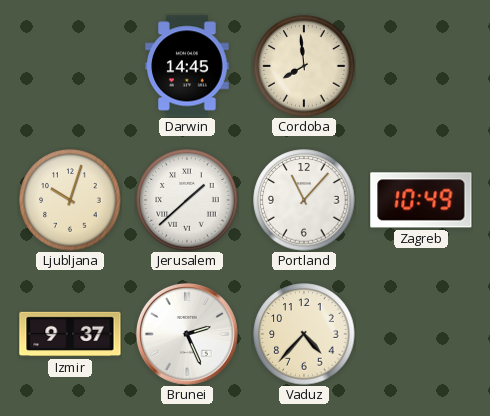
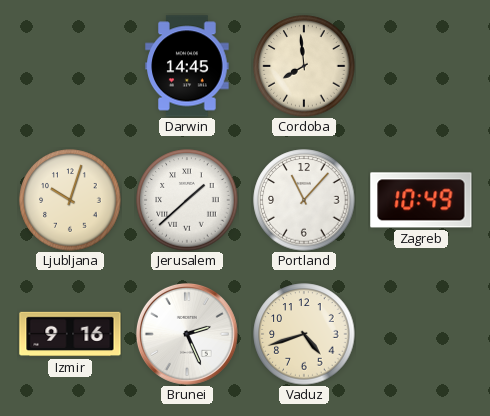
Izmir: 9:37 -> 9:16 (70, 334)
Vaduz: 4:37 -> 4:42 (304, 334)
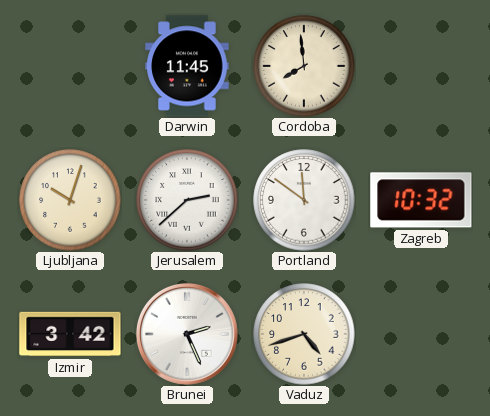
Darwin: 14:45 -> 11:45 (187, 66)
Jerusalem: 1:38 -> 2:38 (187, 200)
Portland: 11:07 -> 11:51 (304, 200)
Zagreb: 10:49 -> 10:32 (421, 200)
Izmir: 9:16 -> 3:42 (70, 334)
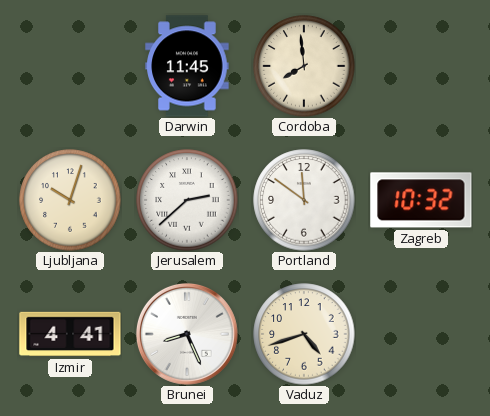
Izmir: 3:42 -> 4:41 (70, 334)
Brunei: 2:26 -> 8:26 (187, 334)
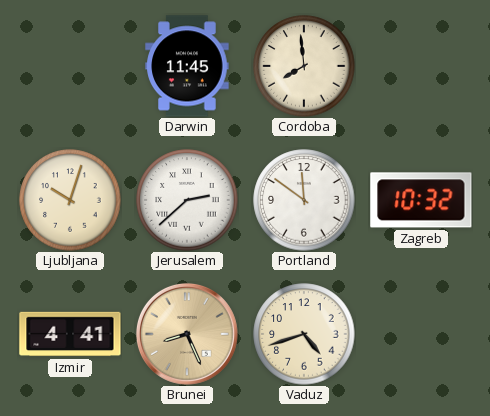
Brunei dial: white -> champagne (187, 334)
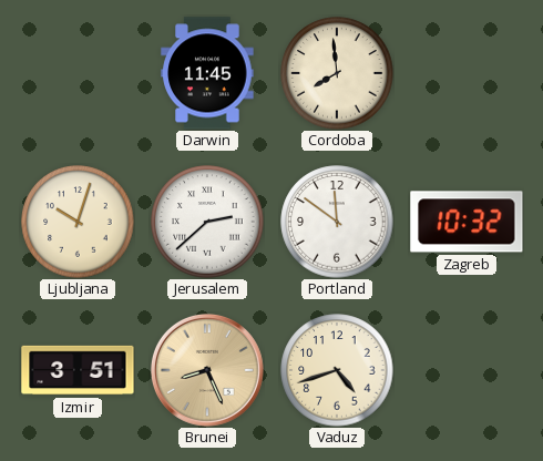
Izmir: 4:41 -> 3:51 (78, 370)
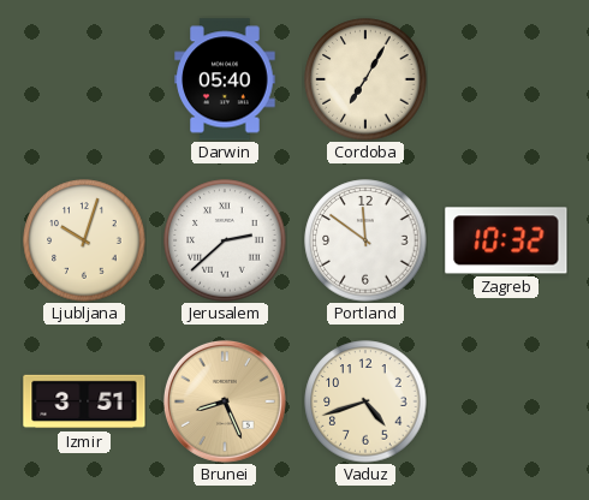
Darwin: 11:45 -> 05:40 (225, 79)
Cordoba: 7:59 -> 7:05 (365, 79)
